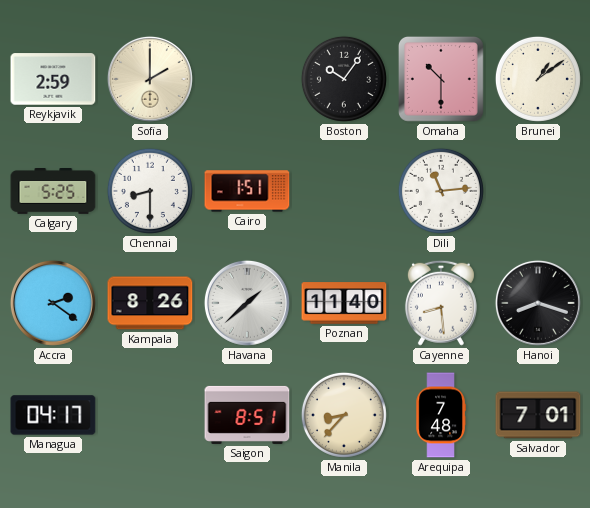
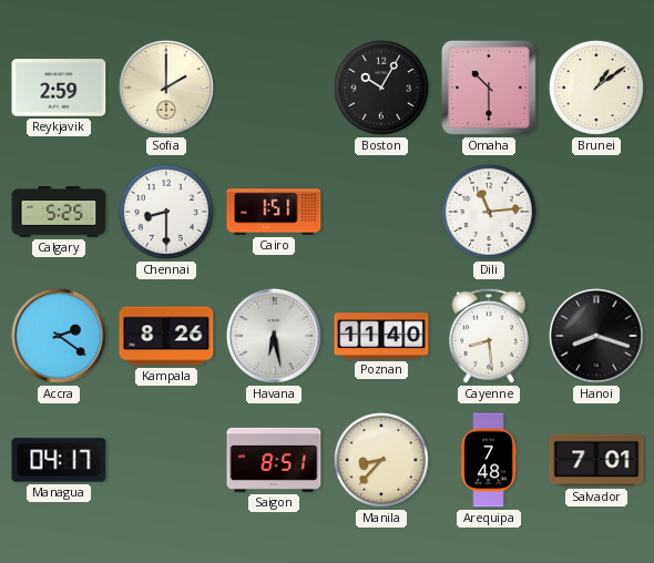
Boston: 10:06 -> 10:05 (381, 88)
Havana: 1:38 -> 6:28 (274, 336)
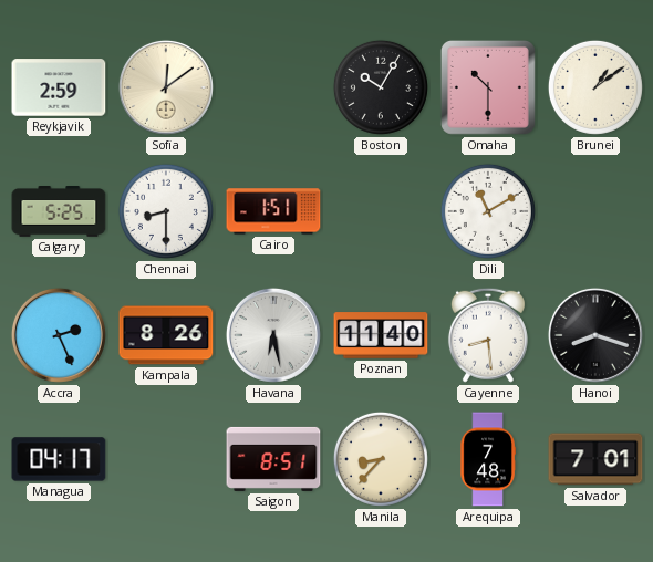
Sofia: 2:00 -> 12:09 (166, 87)
Dili: 11:14 -> 11:10 (488, 211)
Accra: 2:21 -> 2:26 (59, 335)
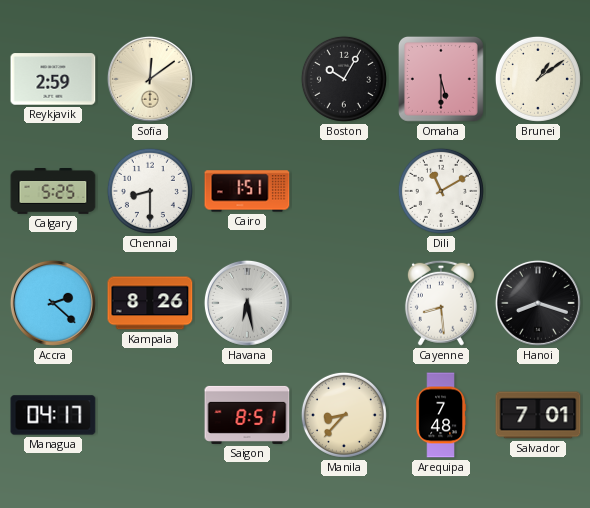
Omaha: 10:30 -> 5:30 (441, 79)
Accra: 2:26 -> 2:22 (53, 303)
Poznan: 11:40 -> none (381, 335)
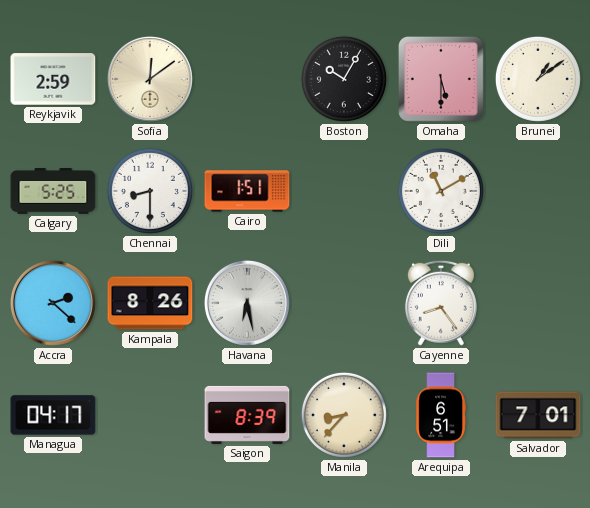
Cayenne: 8:29 -> 8:24 (441, 303)
Hanoi: 8:18 -> none (538, 303)
Saigon: 8:51 -> 8:39 (247, 415)
Arequipa: 7:48 -> 6:51 (441, 415)
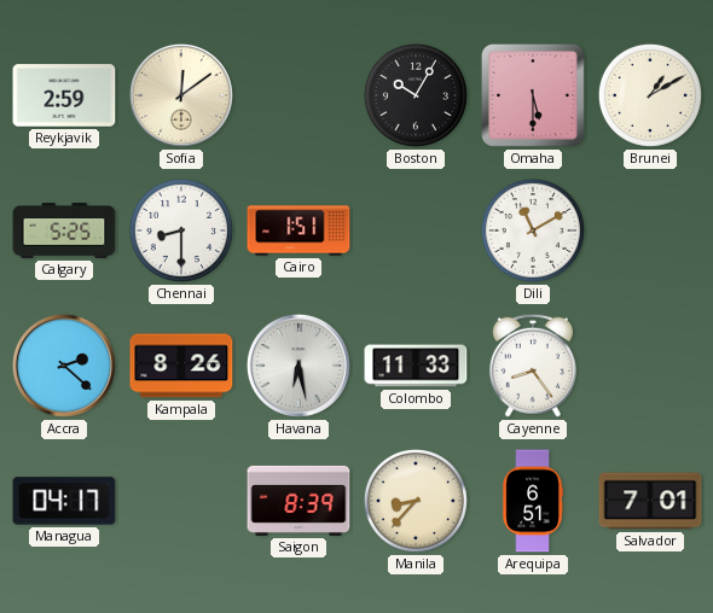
Brunei: 1:09 -> 1:10 (650, 95)
Colombo: none -> 11:33 (416, 366)
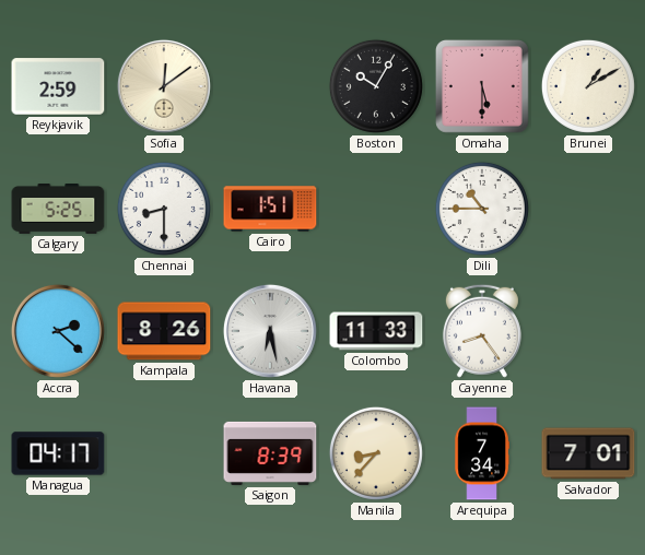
Dili: 11:10 -> 10:45 (482, 209)
Arequipa: 6:51 -> 7:34 (482, 453)
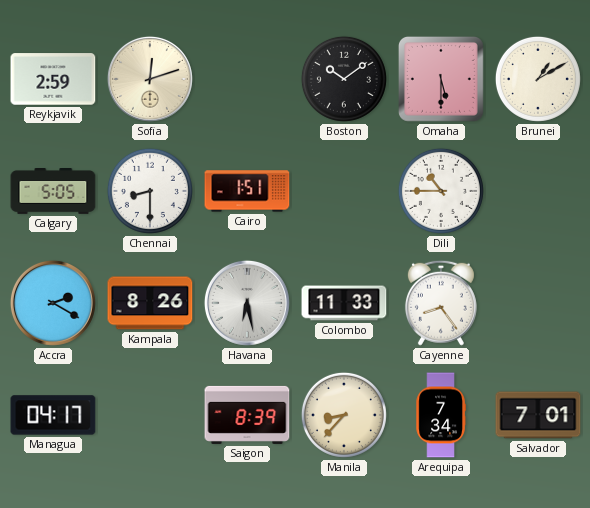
Sofia: 12:09 -> 12:12 (150, 79)
Boston: 10:05 -> 10:09 (344, 79)
Calgary: 5:25 -> 5:05 (53, 192)
Accra: 2:22 -> 2:20 (53, 303)
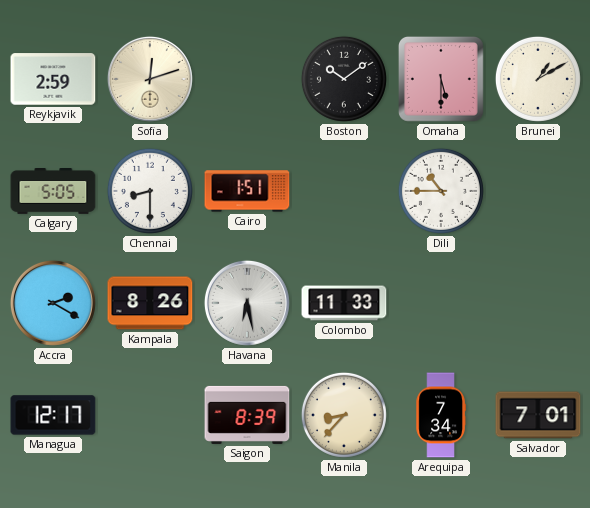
Cayenne: 8:24 -> none (441, 303)
Managua: 04:17 -> 12:17 (53, 415)
